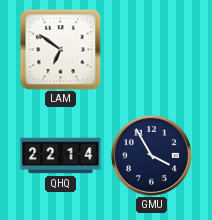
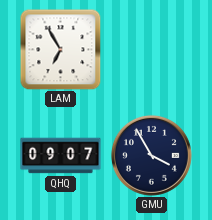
LAM: 6:51 -> 6:55 (60, 49)
QHQ: 22:14 -> 09:07 (61, 156)
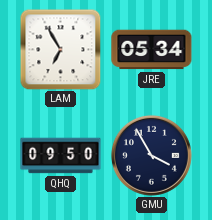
JRE: none -> 05:34 (152, 50)
QHQ: 09:07 -> 09:50 (61, 156)
